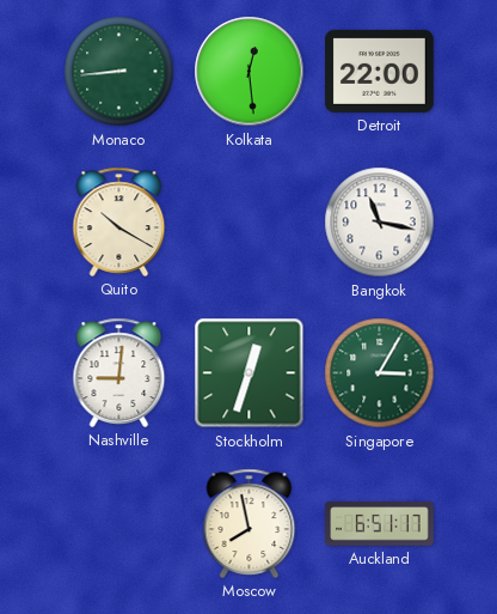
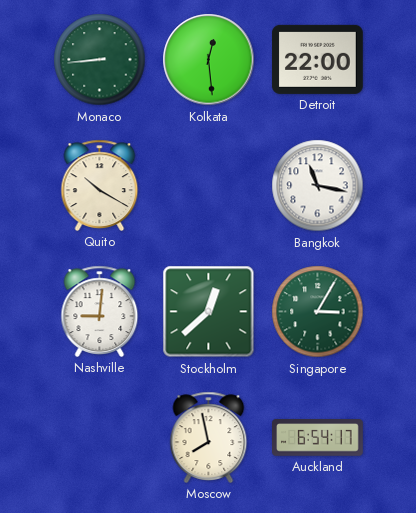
Stockholm: 12:33 -> 12:38 (209, 312)
Auckland: 6:51 -> 6:54 (318, 438)
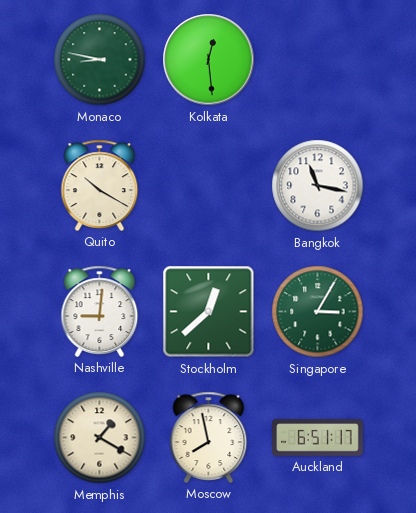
Monaco: 8:44 -> 8:47 (100, 60)
Detroit: 22:00 -> none (318, 59)
Memphis: none -> 1:20 (100, 438)
Auckland: 6:54 -> 6:51 (318, 438)
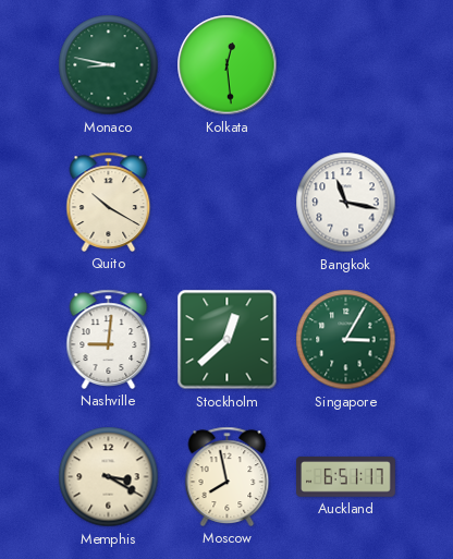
Memphis: 1:20 -> 3:20 (109, 477)
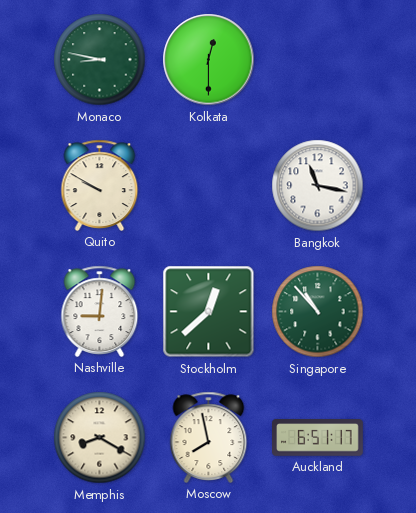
Kolkata: 12:29 -> 12:30 (209, 60)
Quito: 10:20 -> 9:50 (100, 185)
Singapore: 3:05 -> 10:53 (318, 312)
Memphis: 3:20 -> 8:20 (100, 438)
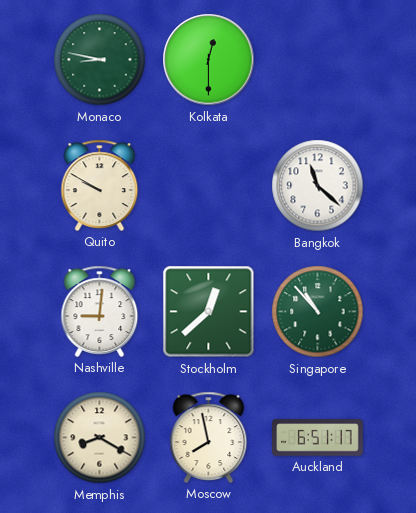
Bangkok: 11:17 -> 11:22 (318, 186)
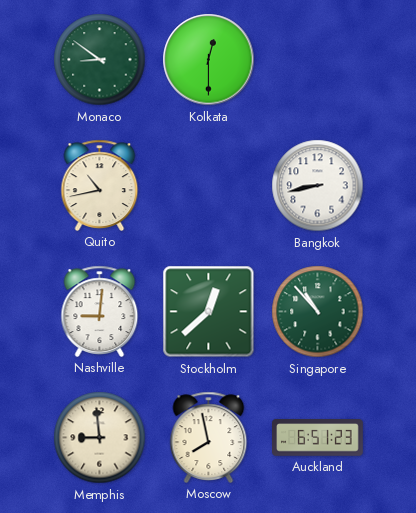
Monaco: 8:47 -> 8:51 (100, 60)
Quito: 9:50 -> 10:43 (100, 185)
Bangkok: 11:22 -> 8:43 (318, 186)
Memphis: 8:20 -> 8:59 (100, 438)
Auckland: 6:51:17 -> 6:51:23 (318, 438)
